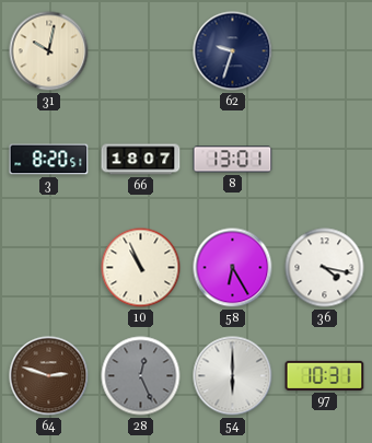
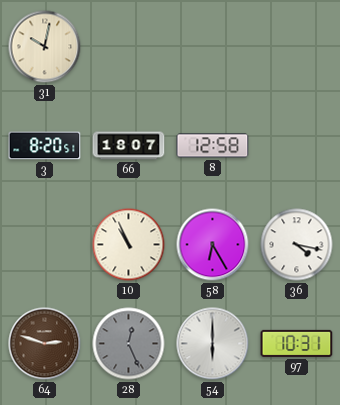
62: 9:33 -> none (233, 51)
8: 13:01 -> 12:58 (213, 146)
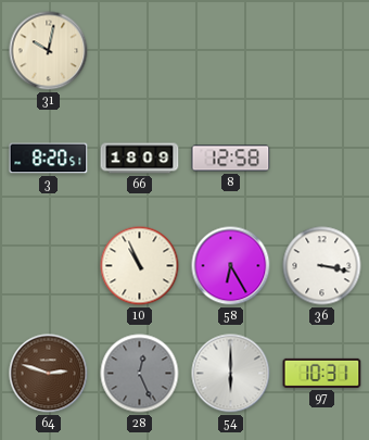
66: 18:07 -> 18:09 (140, 159)
36: 4:17 -> 3:17 (322, 266)
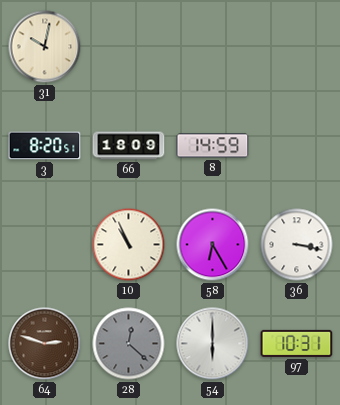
8: 12:58 -> 14:59 (213, 146)
28: 12:26 -> 12:22 (129, 344)
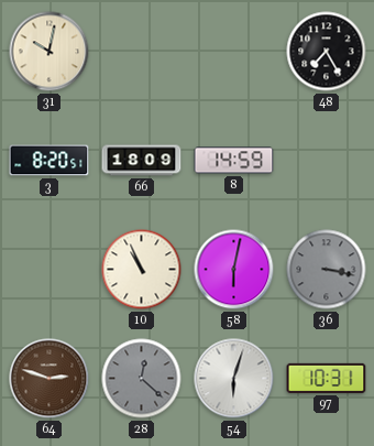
48: none -> 7:25 (327, 52)
58: 6:25 -> 6:02 (234, 270)
36 dial: white -> grey (327, 270)
54: 6:00 -> 6:03 (234, 379)
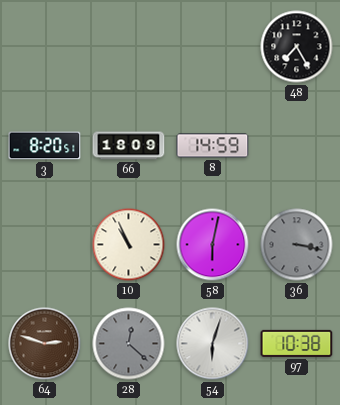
31: 10:02 -> none (50, 52)
97: 10:31 -> 10:38 (297, 343)
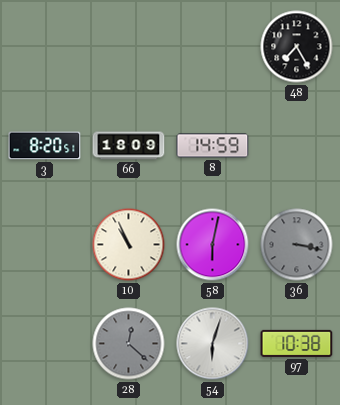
64: 2:48 -> none (45, 344)
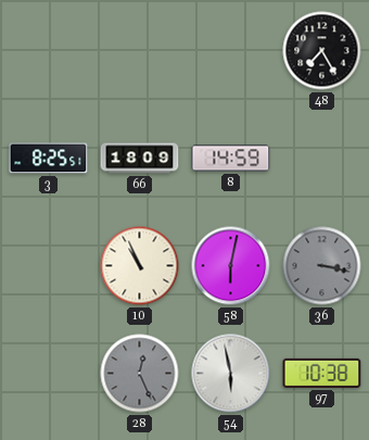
3: 8:20 -> 8:25 (49, 159)
28: 12:22 -> 12:26 (140, 374)
54: 6:03 -> 5:58 (231, 374)
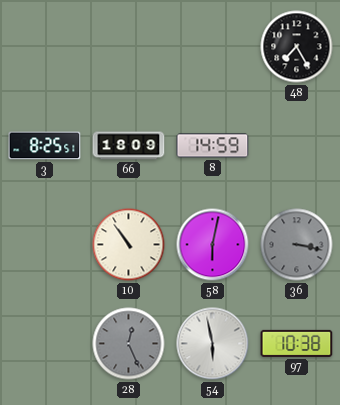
10: 10:56 -> 10:54 (129, 245)
